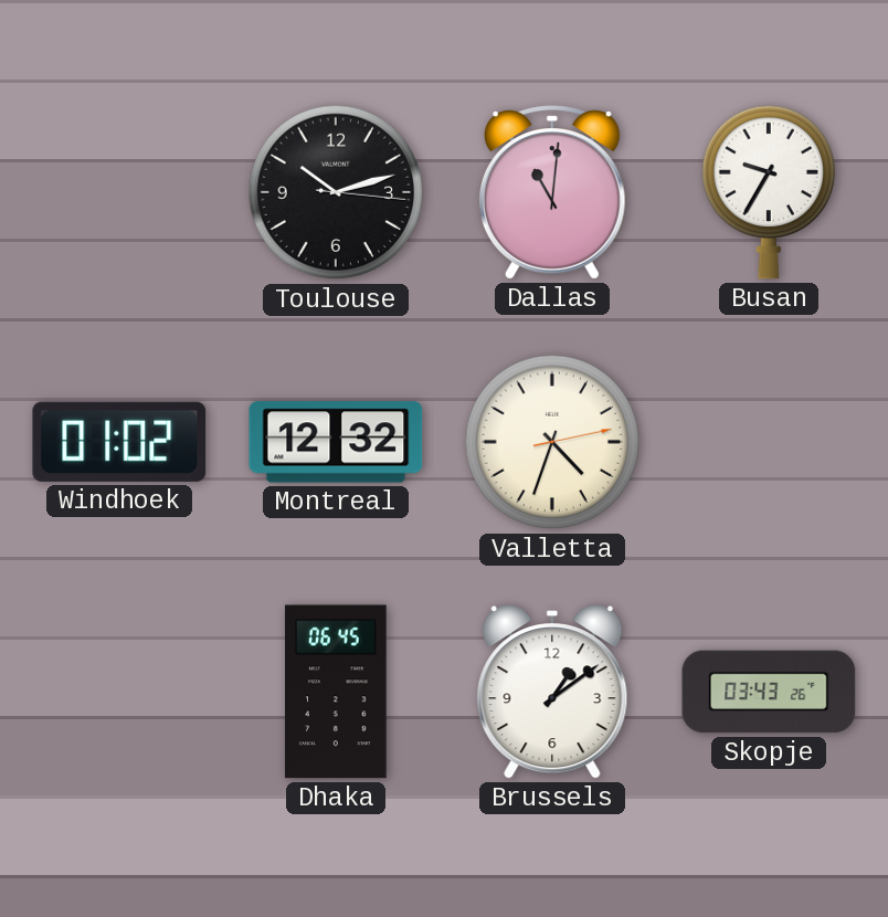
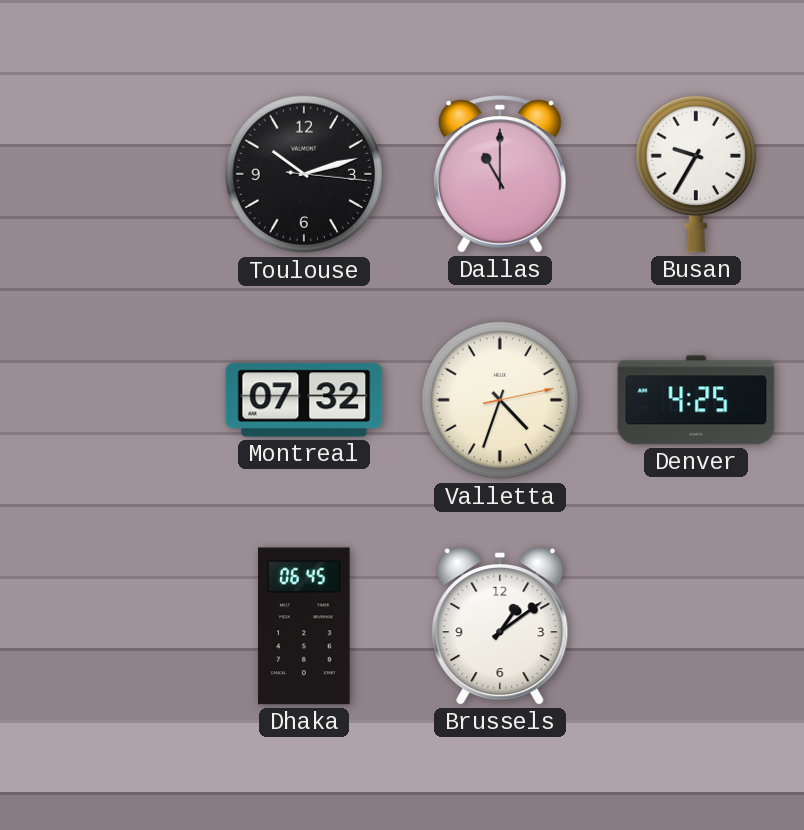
Dallas: 11:01 -> 11:00 (500, 174)
Windhoek: 01:02 -> none (119, 442)
Montreal: 12:32 -> 07:32 (304, 400)
Denver: none -> 4:25 (696, 400)
Skopje: 03:43 -> none (769, 692)
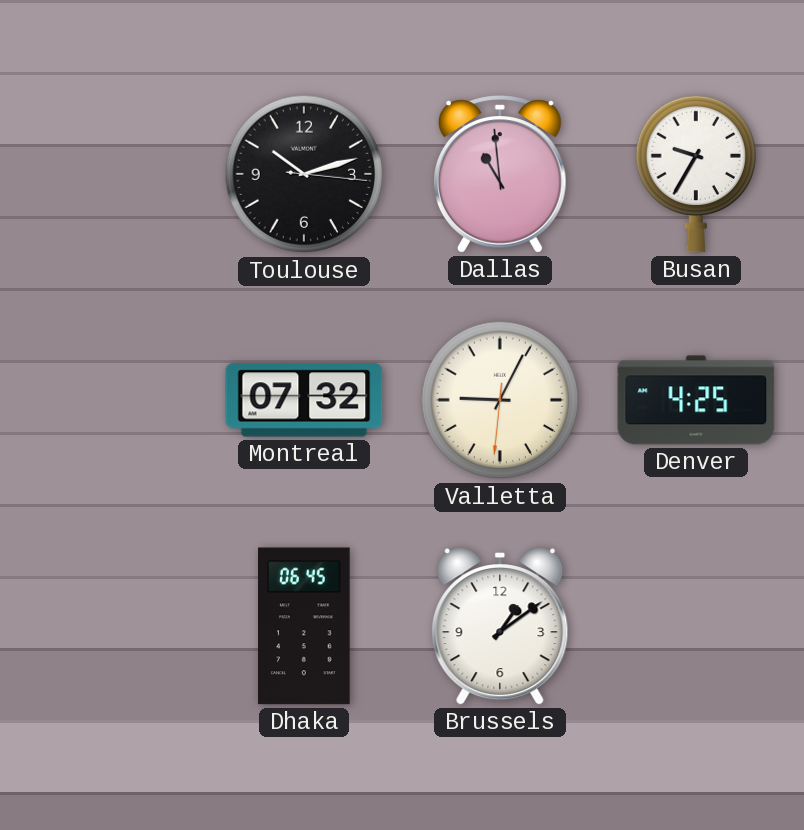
Dallas: 11:00 -> 10:59 (500, 174)
Valletta: 4:33 -> 9:04 (500, 400)
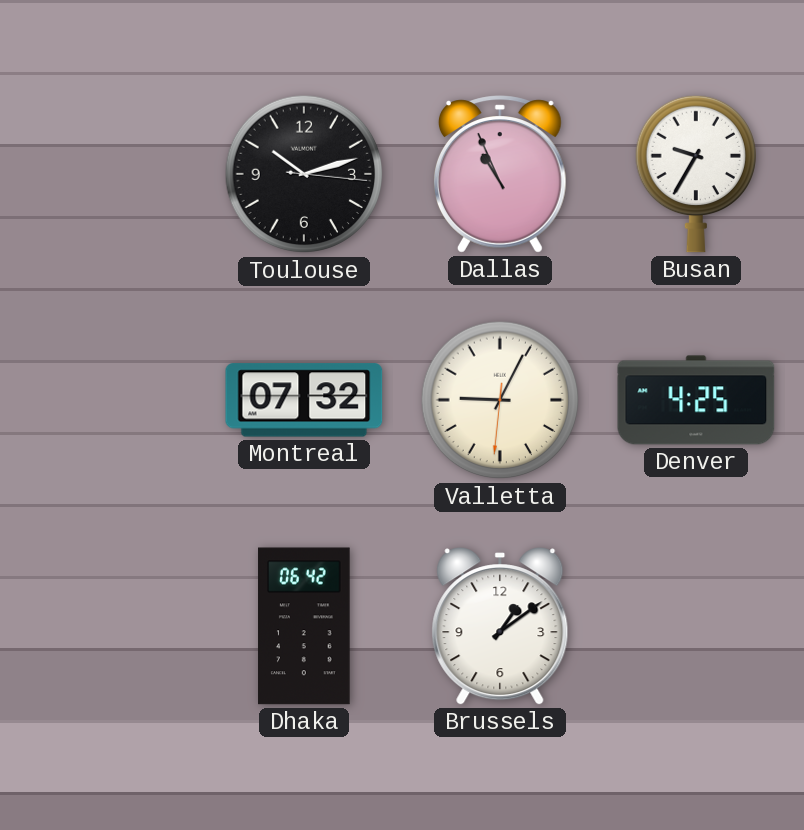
Dallas: 10:59 -> 10:56 (500, 174)
Dhaka: 06:45 -> 06:42 (304, 626)
